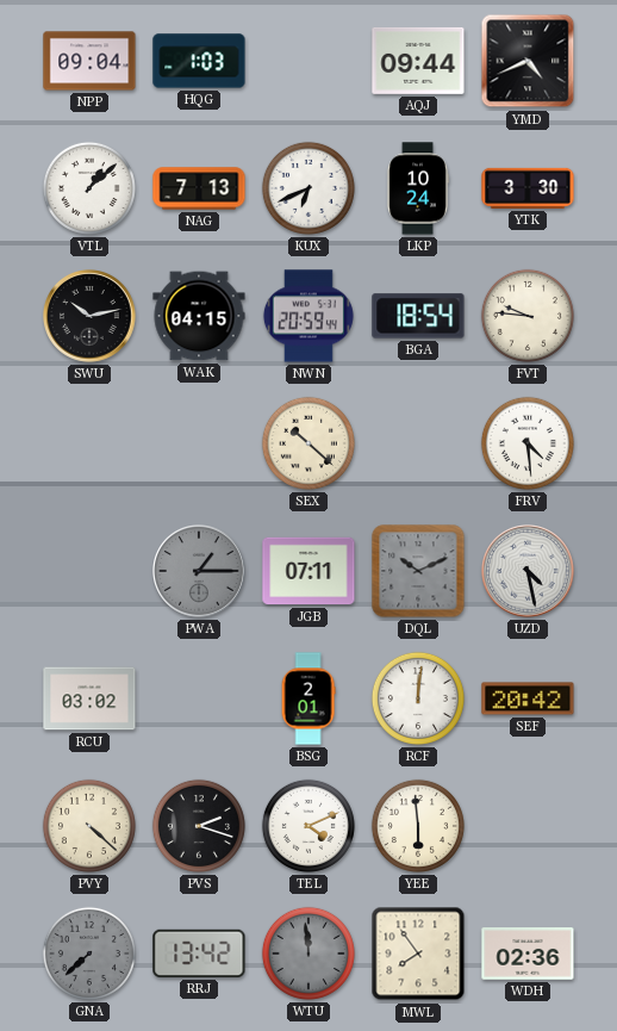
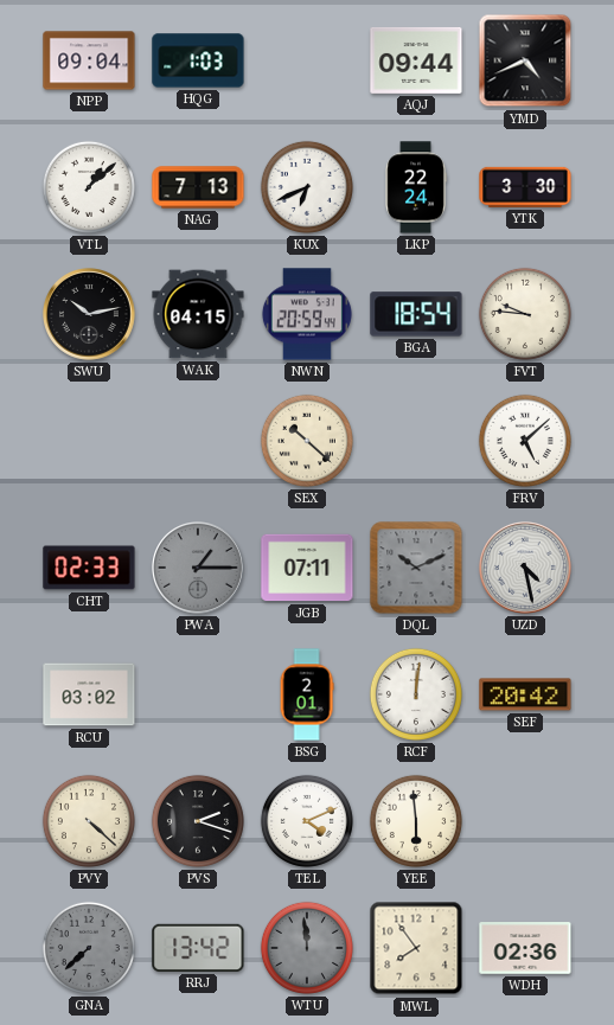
LKP: 10:24 -> 22:24 (416, 187)
FRV: 4:29 -> 5:08 (525, 441)
CHT: none -> 02:33 (89, 568)
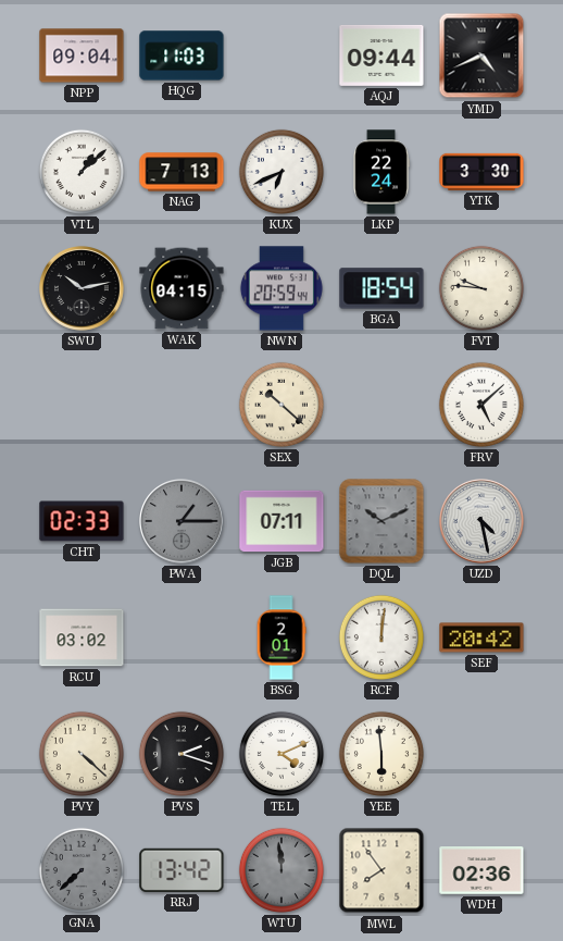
HQG: 1:03 -> 11:03 (182, 55)
